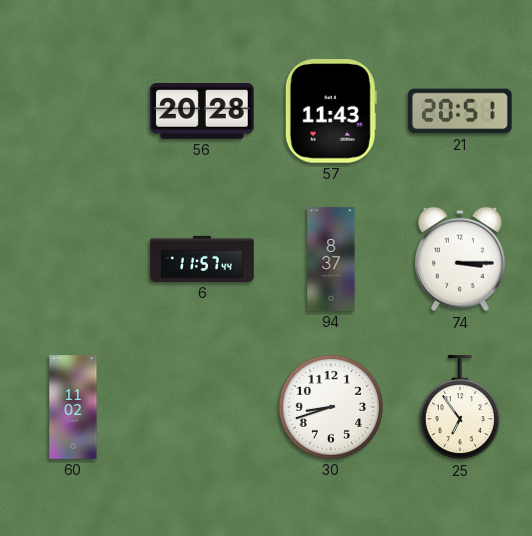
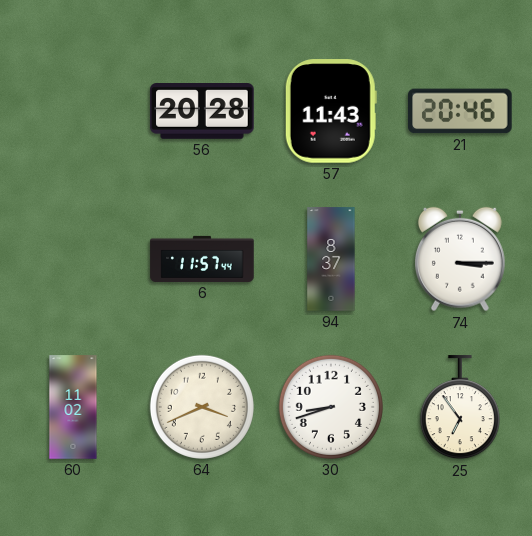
21: 20:51 -> 20:46 (460, 111)
64: none -> 3:41 (202, 407)
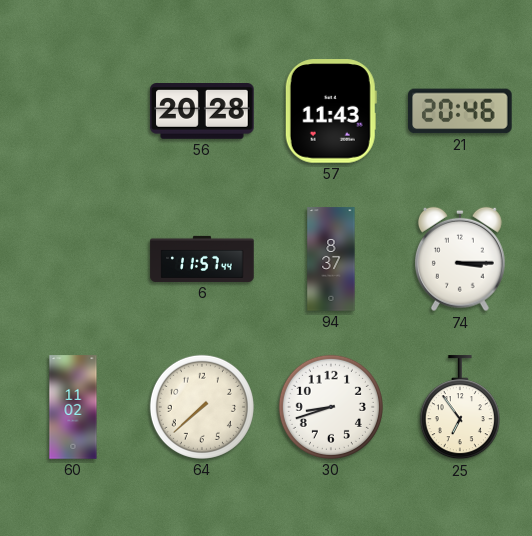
64: 3:41 -> 7:38 (202, 407)
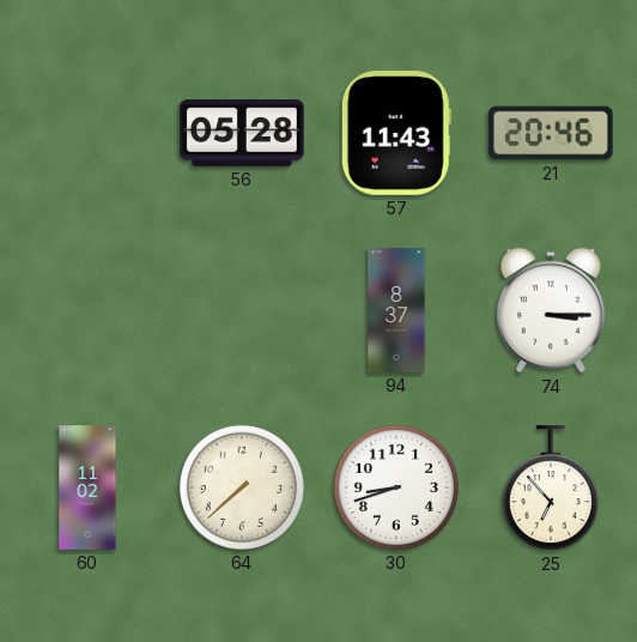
56: 20:28 -> 05:28 (242, 134)
6: 11:57 -> none (202, 259)
25: 6:54 -> 6:53 (551, 489)
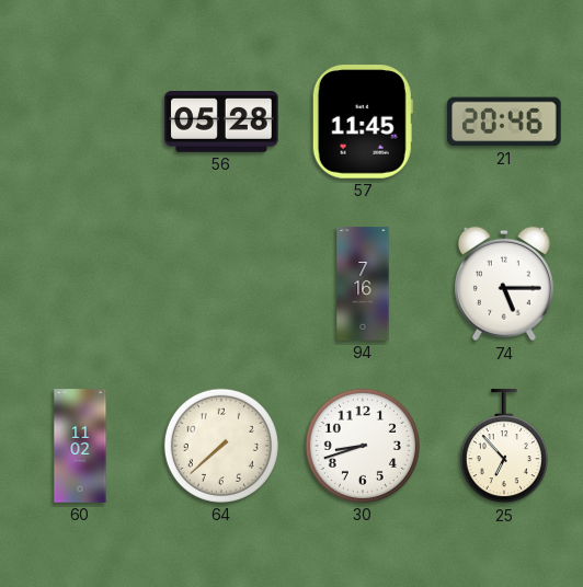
57: 11:43 -> 11:45 (363, 122)
94: 8:37 -> 7:16 (363, 284)
74: 3:15 -> 5:15 (504, 284)
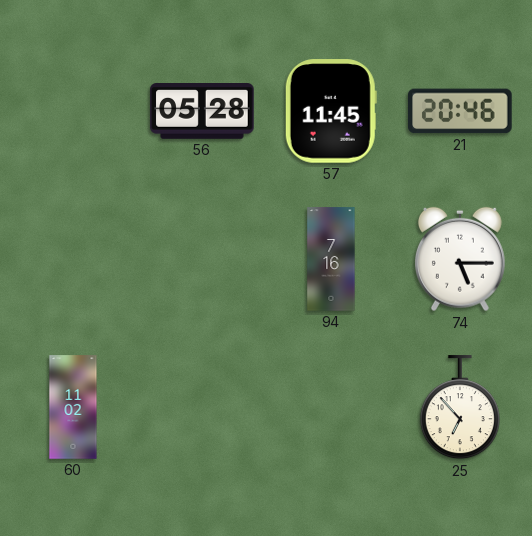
64: 7:38 -> none (221, 446)
30: 8:42 -> none (363, 446)
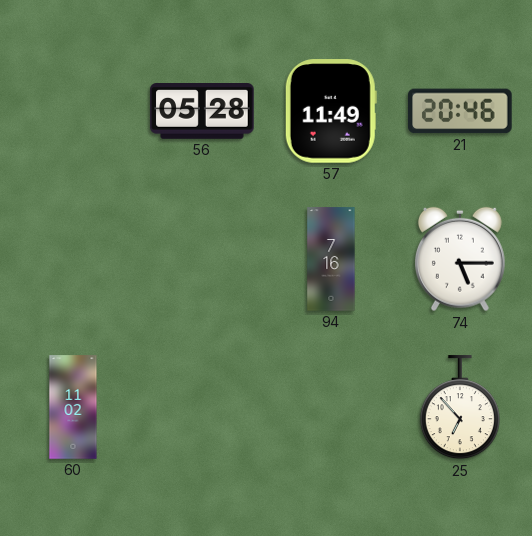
57: 11:45 -> 11:49 (331, 111)
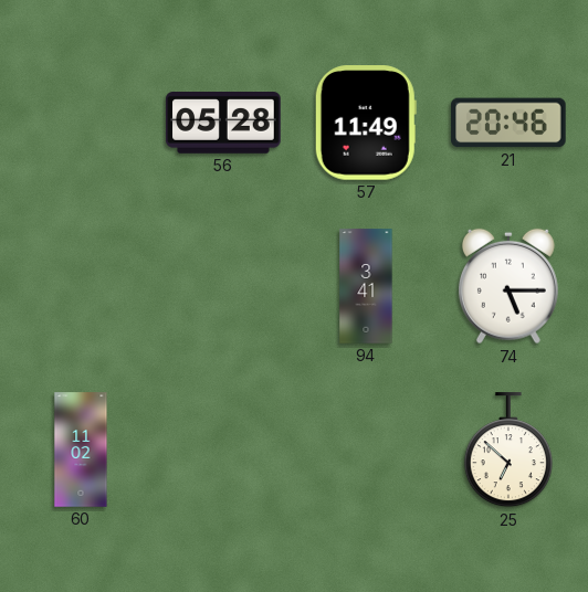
94: 7:16 -> 3:41 (366, 286)
25: 6:53 -> 6:52 (508, 451)
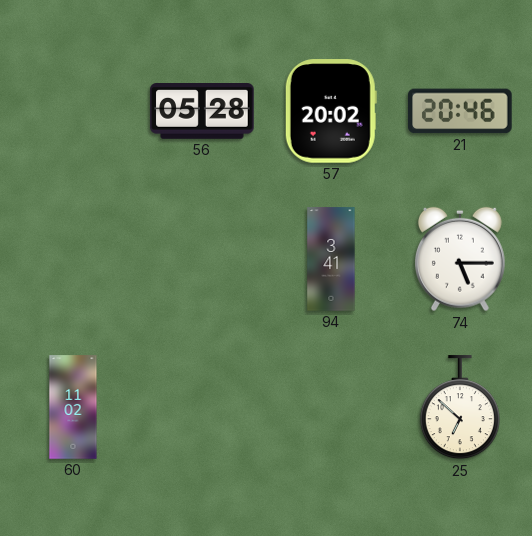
57: 11:49 -> 20:02 (331, 111)
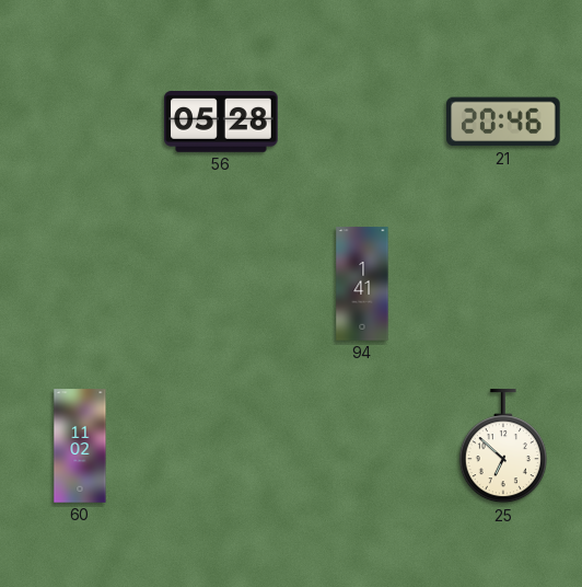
57: 20:02 -> none (331, 111)
94: 3:41 -> 1:41 (362, 284)
74: 5:15 -> none (460, 259)
